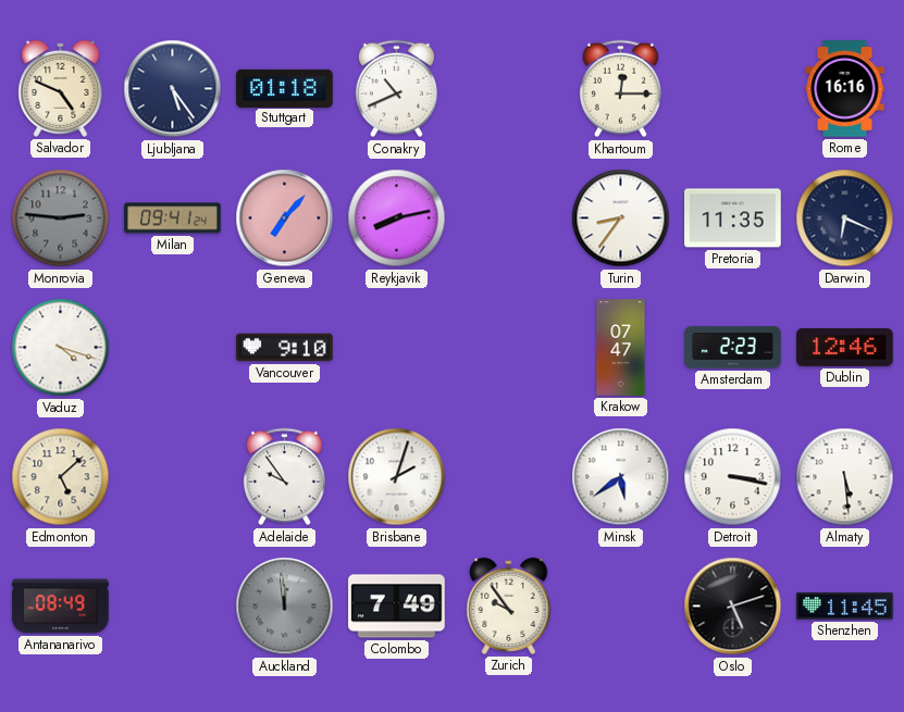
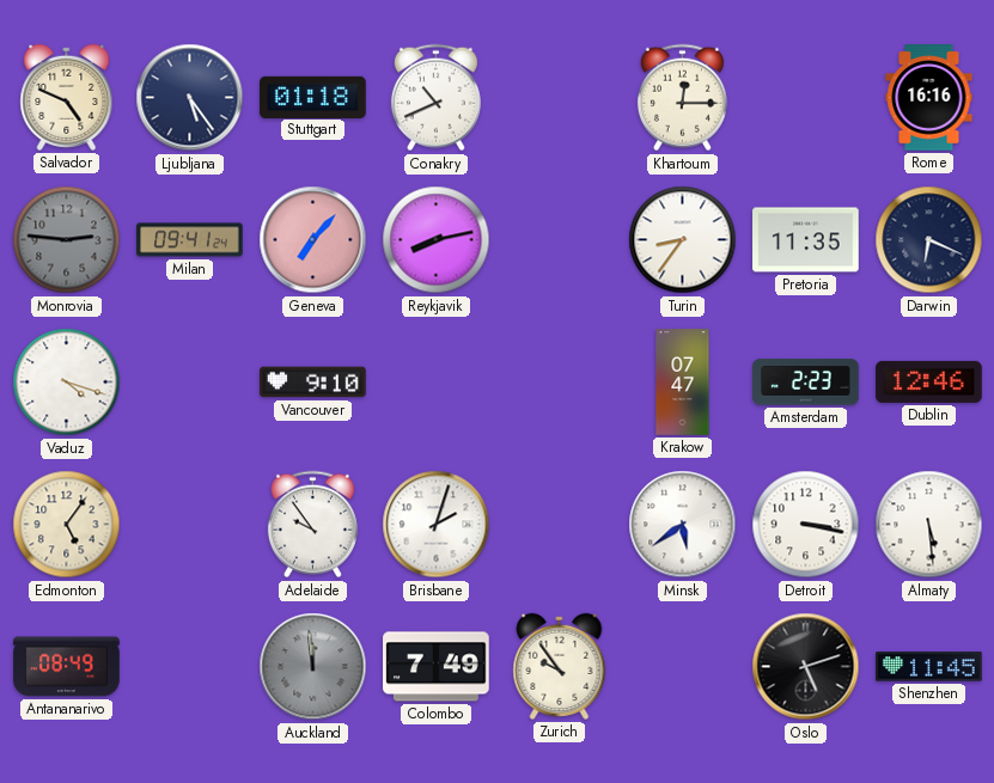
Edmonton: 5:08 -> 5:06 (67, 525)
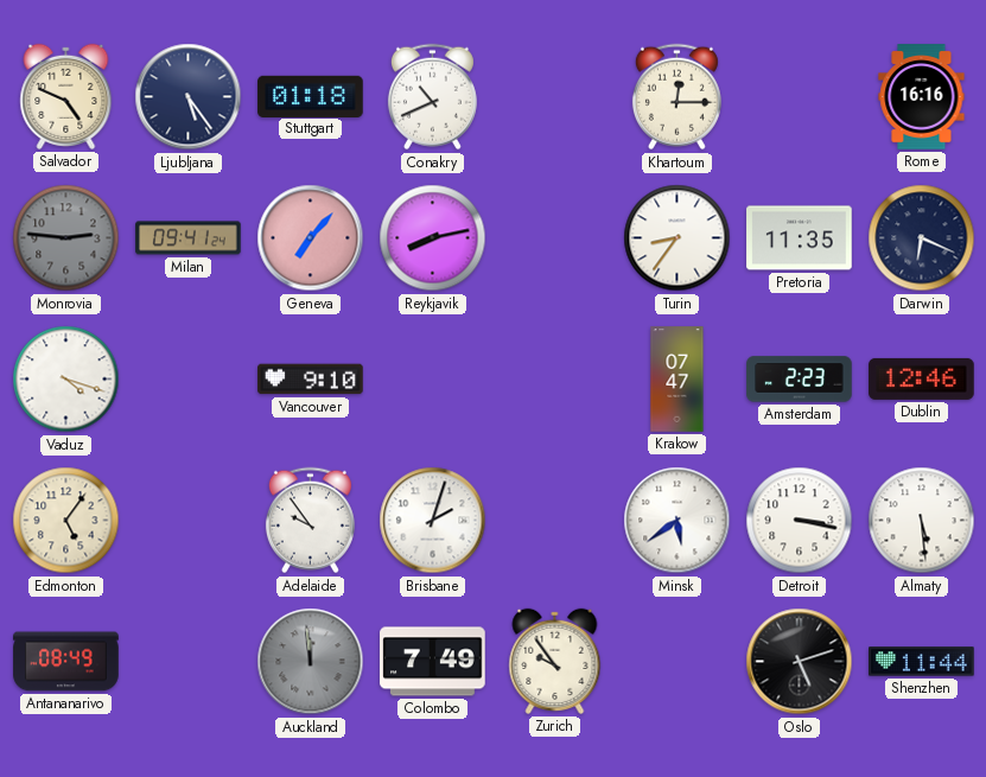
Shenzhen: 11:45 -> 11:44 (922, 662)
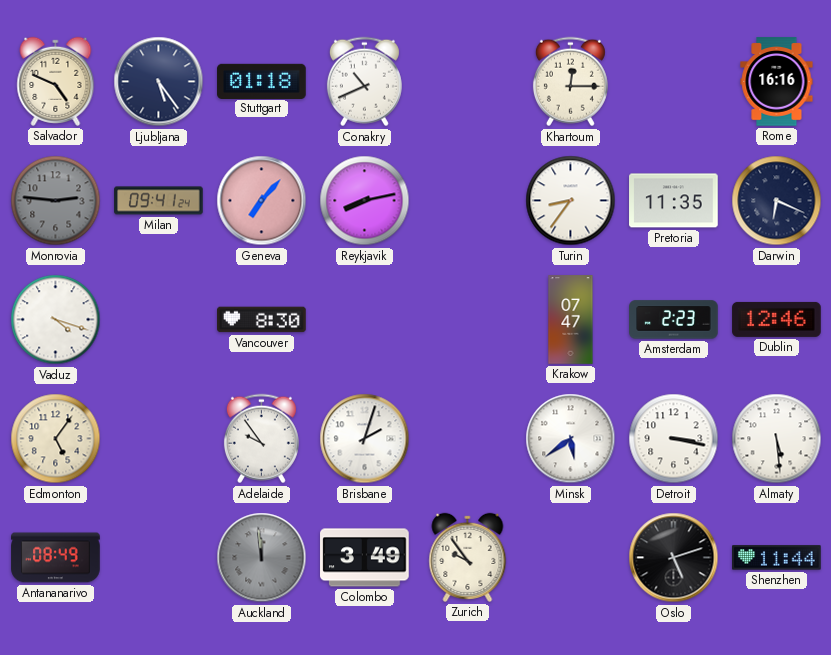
Vancouver: 9:10 -> 8:30 (262, 320)
Colombo: 7:49 -> 3:49 (365, 558)
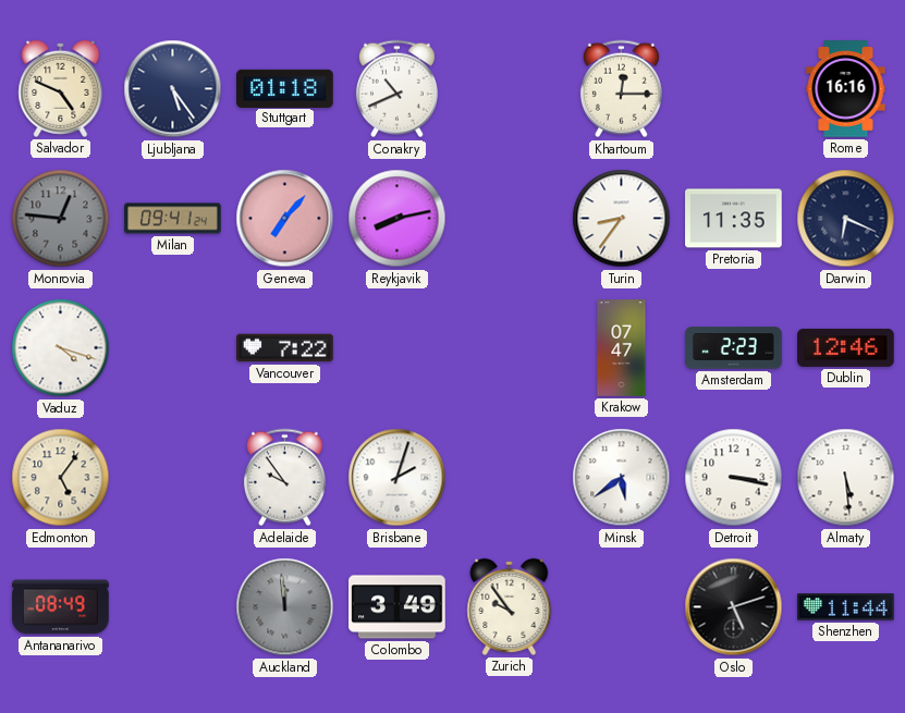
Monrovia: 2:46 -> 12:46 (61, 219)
Vancouver: 8:30 -> 7:22 (285, 348)
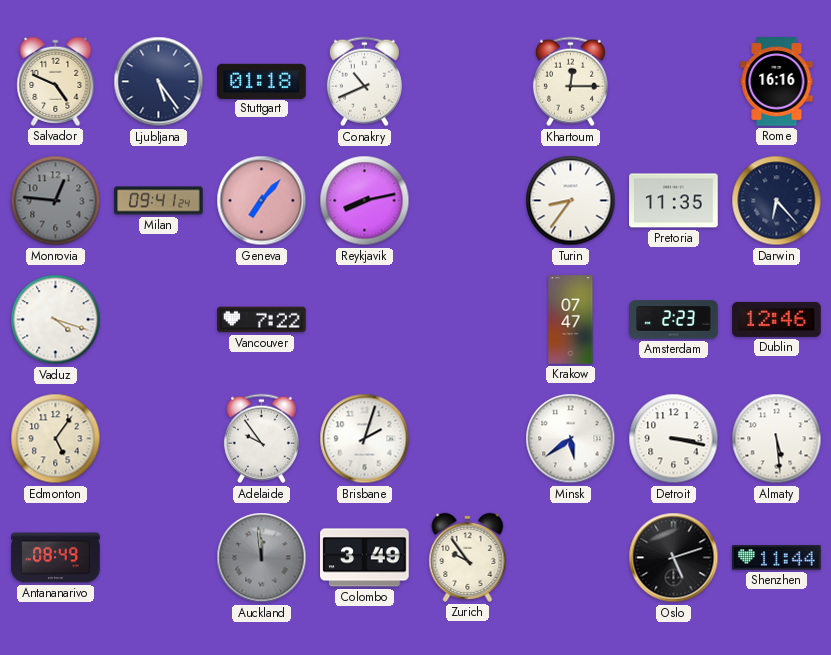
Darwin: 6:19 -> 6:23 (777, 201)
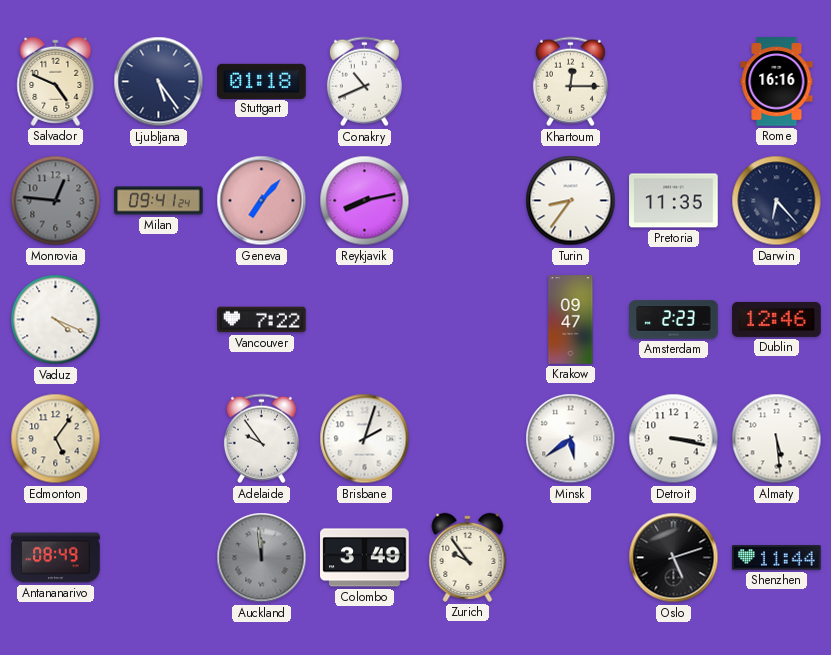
Vaduz: 4:18 -> 4:19 (56, 320)
Krakow: 07:47 -> 09:47 (571, 320)
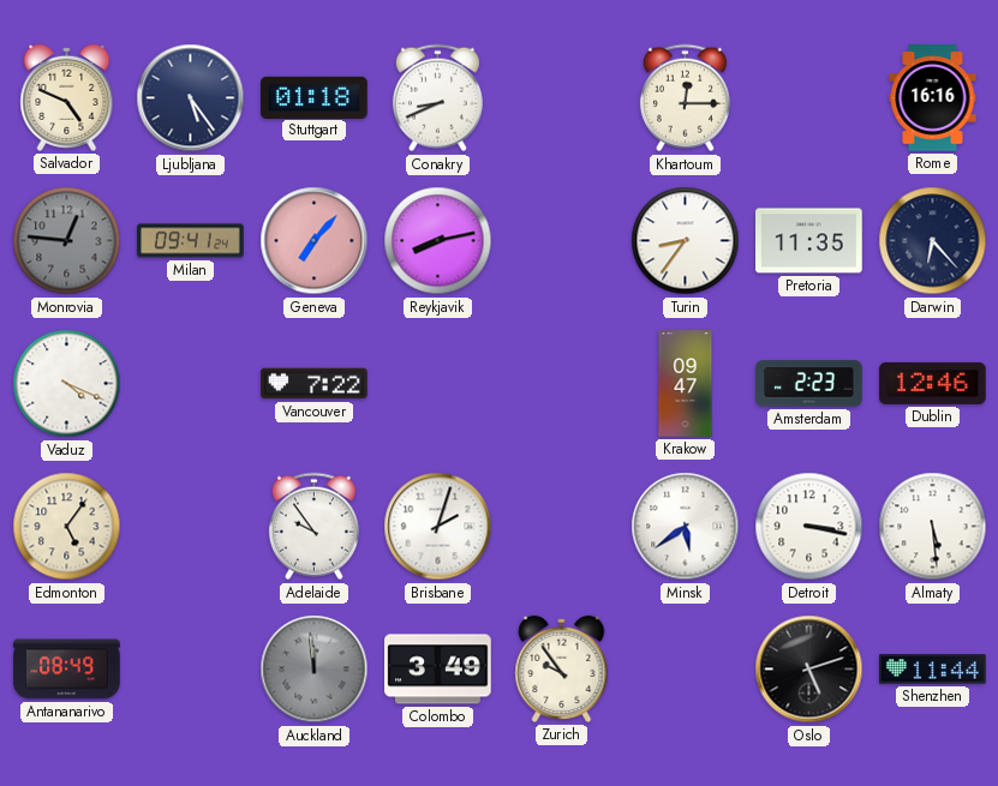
Conakry: 10:41 -> 8:41 (437, 98)
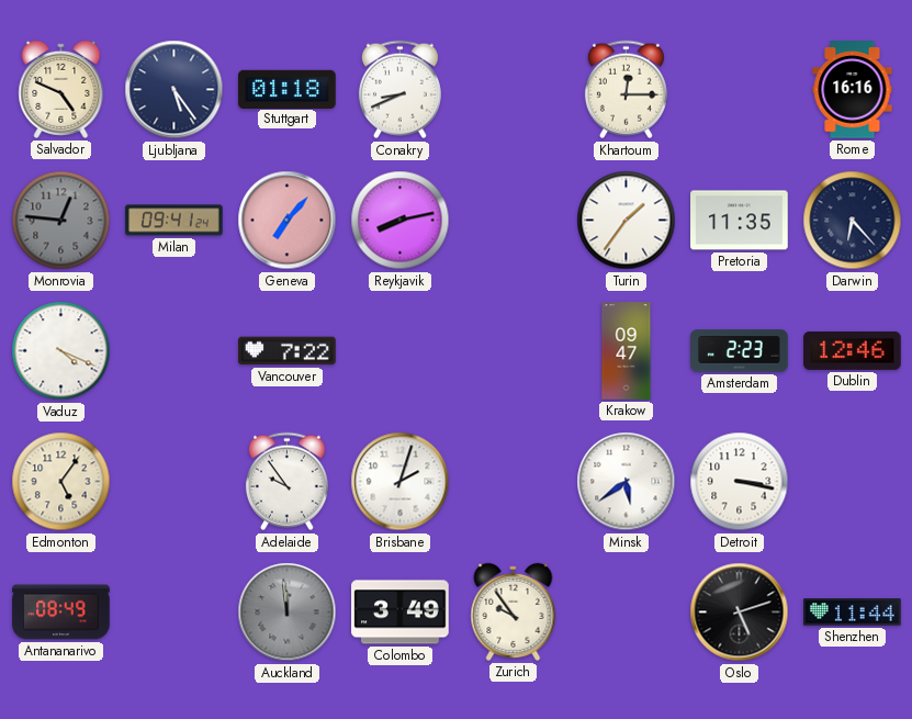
Turin: 8:36 -> 1:36 (627, 221)
Almaty: 5:29 -> none (933, 527)
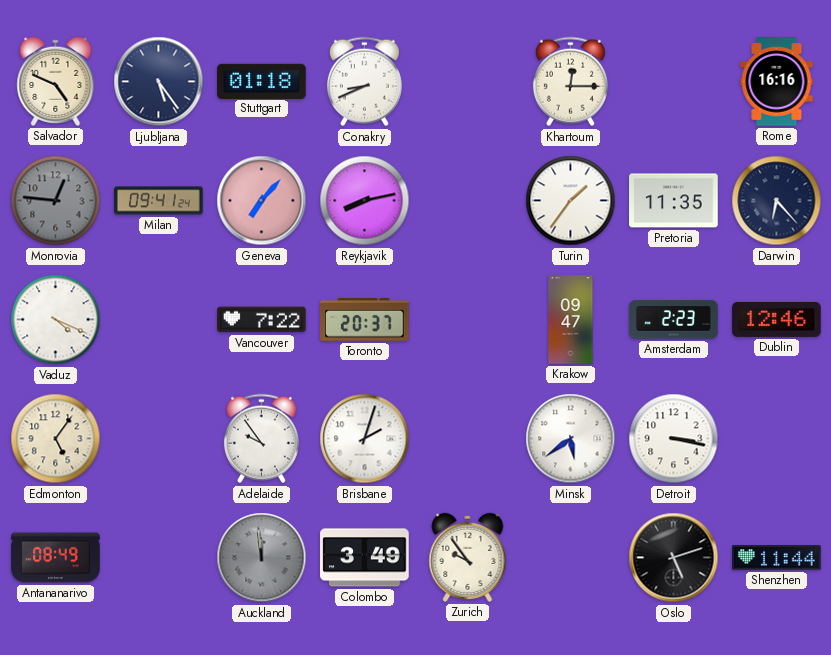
Toronto: none -> 20:37 (365, 320)
